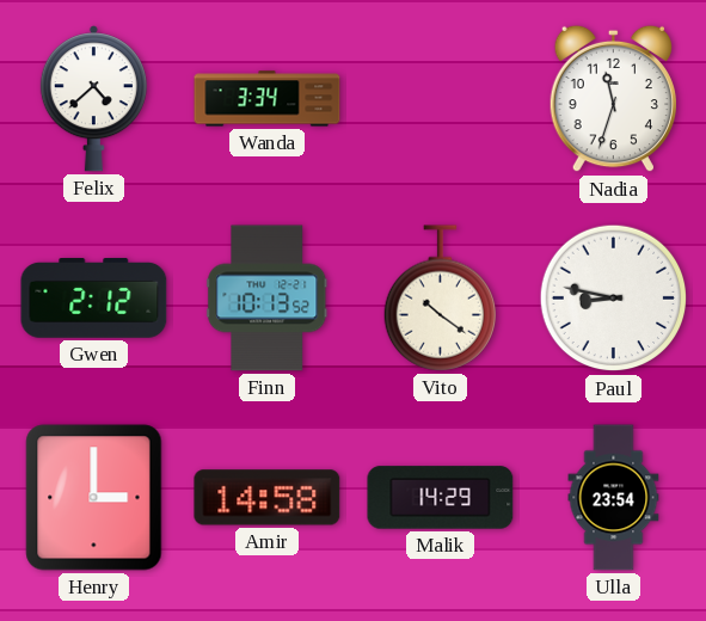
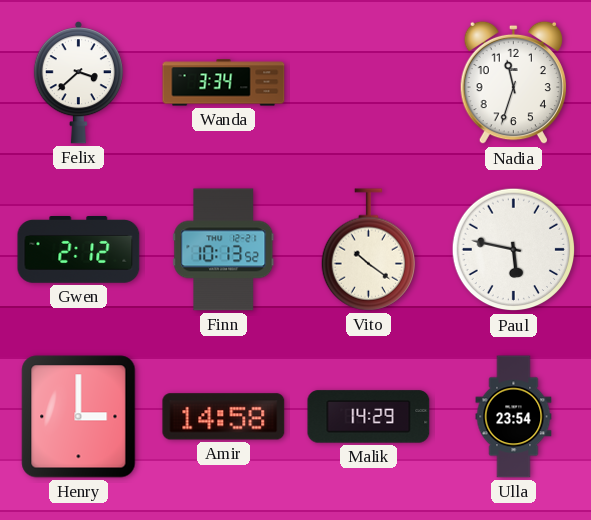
Felix: 4:38 -> 3:38 (78, 83)
Paul: 8:47 -> 5:47 (514, 250)
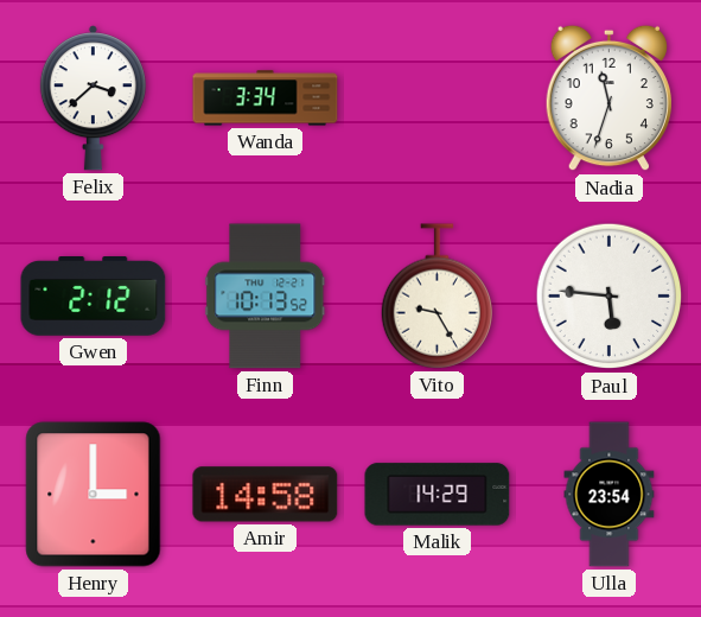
Vito: 10:21 -> 9:25 (436, 297)
Paul: 5:47 -> 5:46 (610, 297)
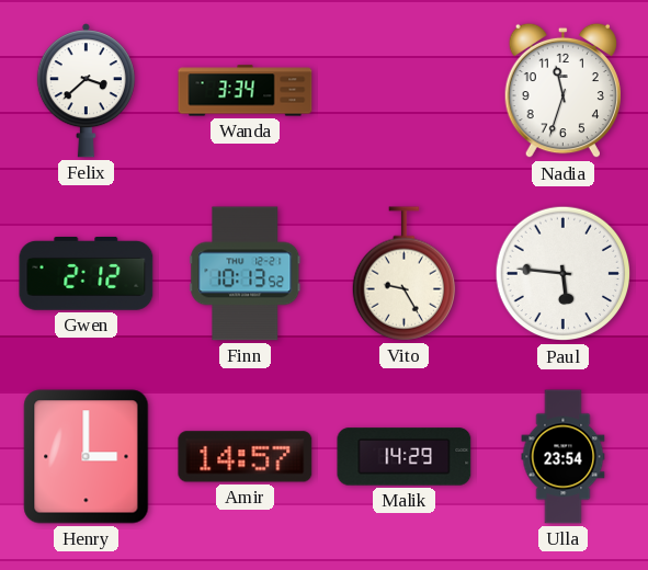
Amir: 14:58 -> 14:57 (246, 457)
